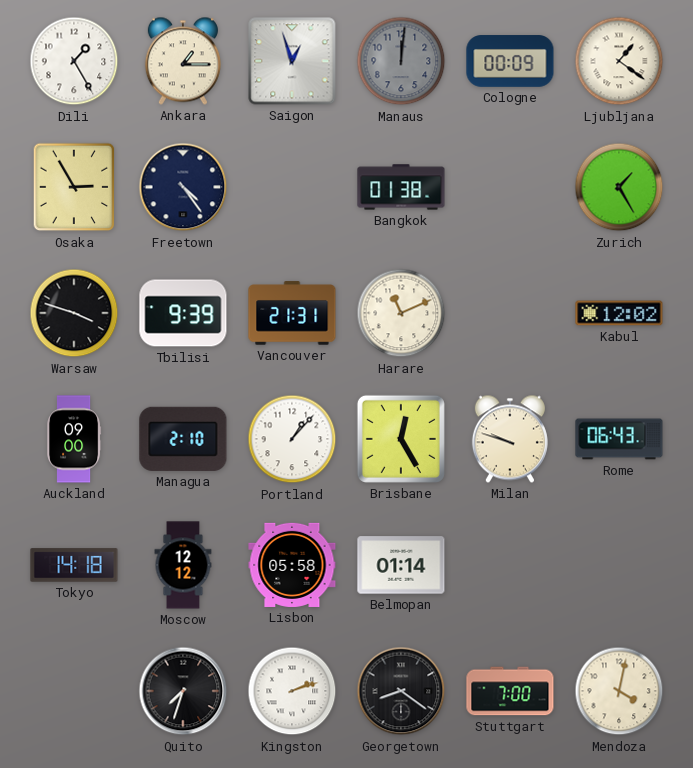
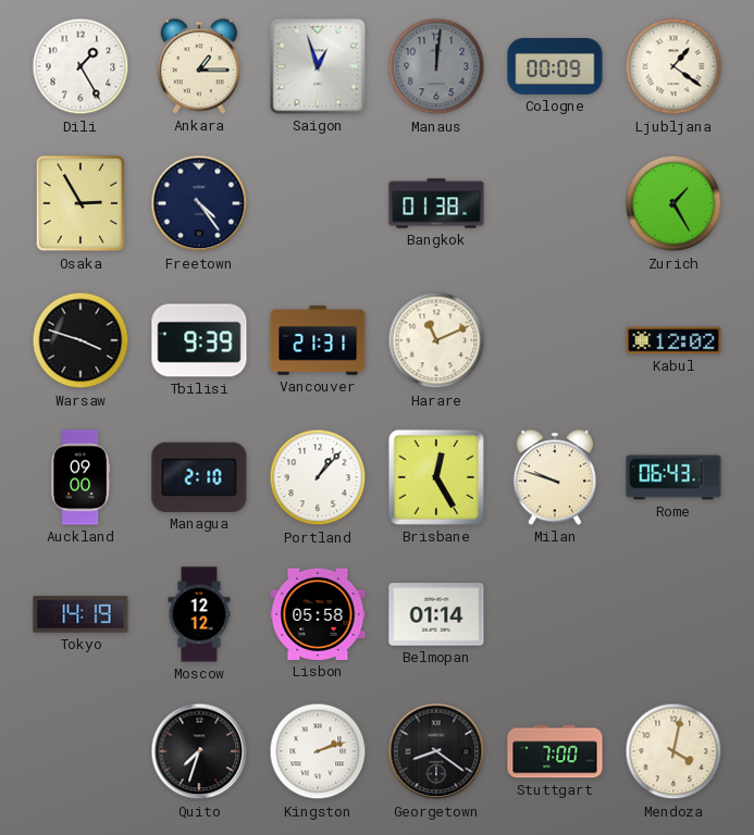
Tokyo: 14:18 -> 14:19 (81, 614)
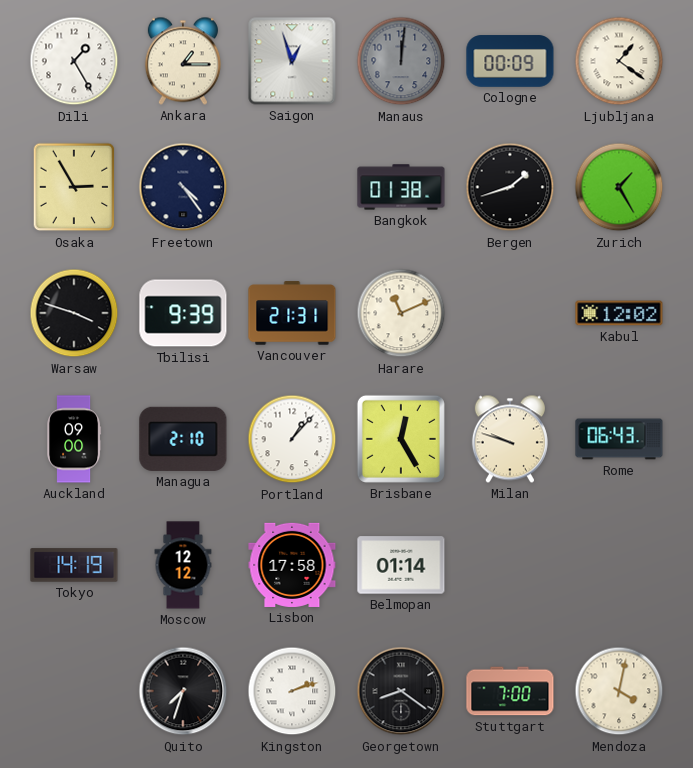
Bergen: none -> 1:42 (510, 187)
Lisbon: 05:58 -> 17:58 (292, 565)
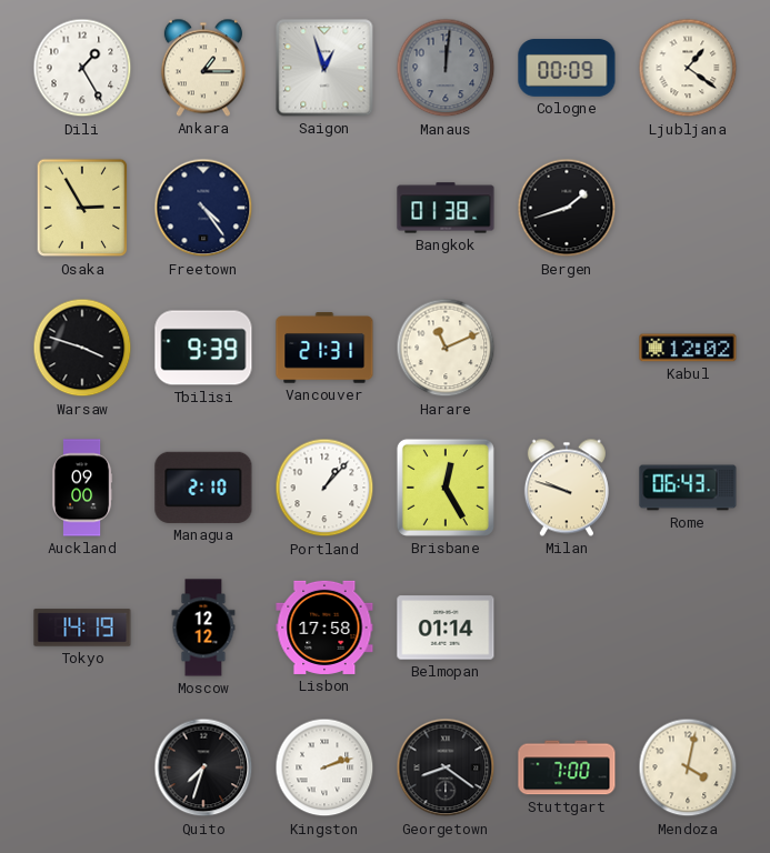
Zurich: 1:25 -> none (619, 187)
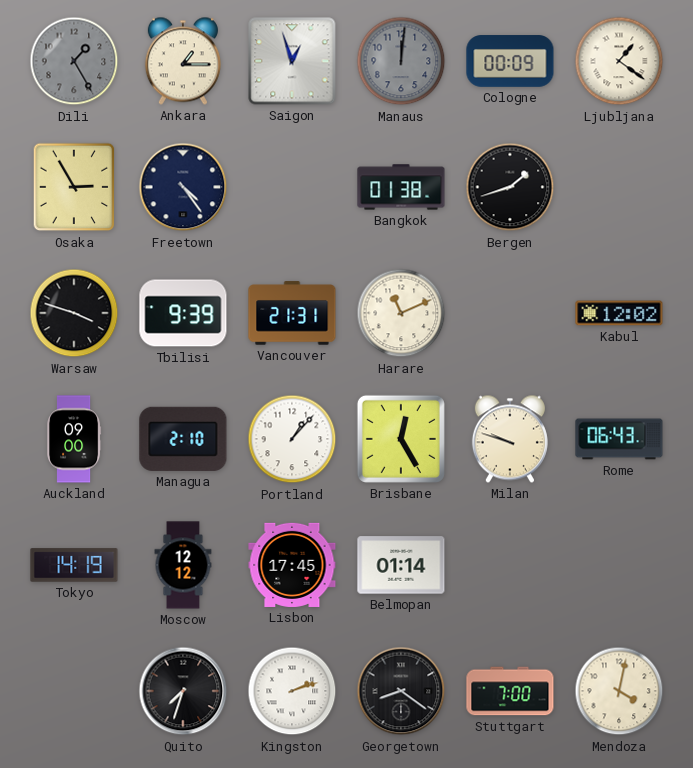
Dili dial: white -> grey (74, 61)
Lisbon: 17:58 -> 17:45 (292, 565)
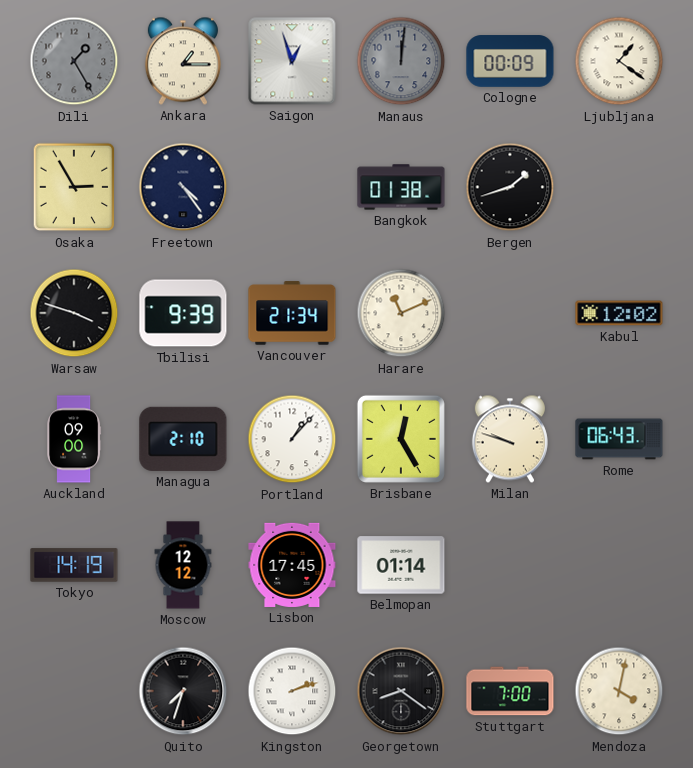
Vancouver: 21:31 -> 21:34 (292, 313)
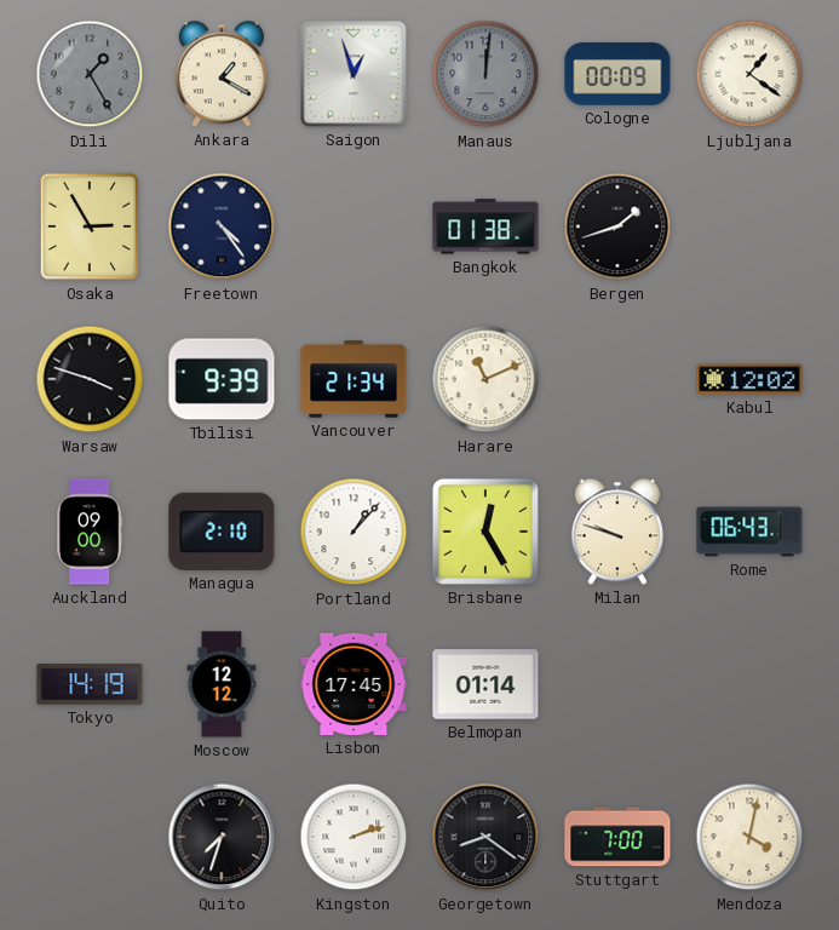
Ankara: 1:15 -> 1:20 (222, 74)
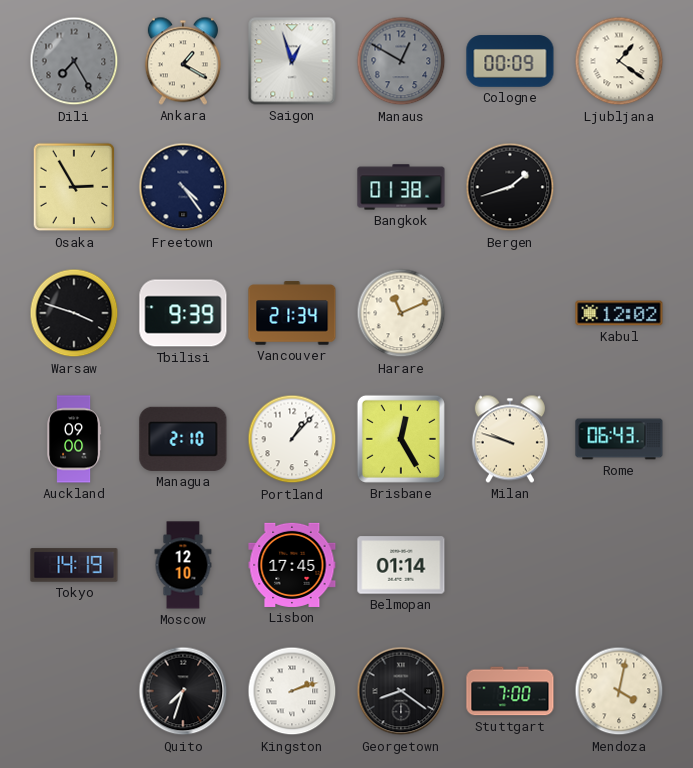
Dili: 1:25 -> 7:25 (74, 61)
Manaus: 12:01 -> 12:50 (401, 61)
Moscow: 12:12 -> 12:10 (183, 565)
